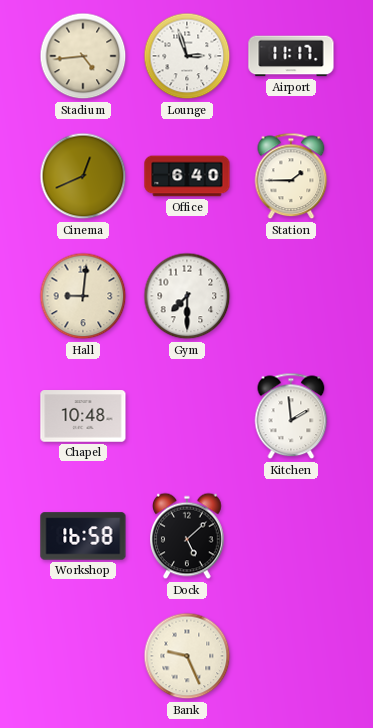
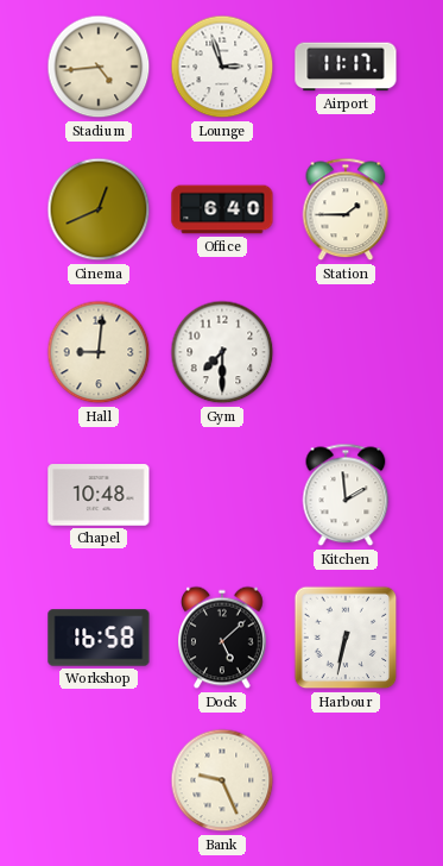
Harbour: none -> 6:32 (346, 638)
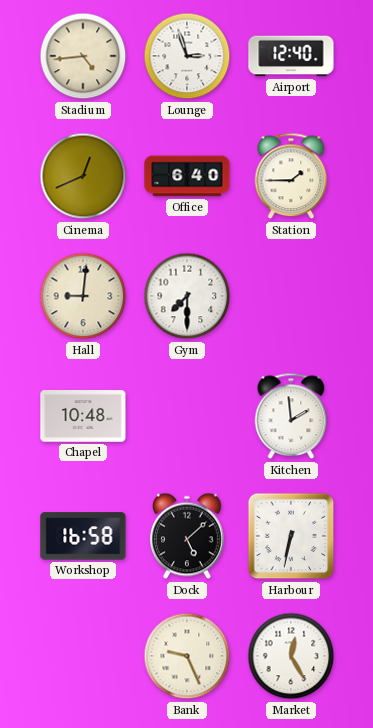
Airport: 11:17 -> 12:40 (291, 56)
Market: none -> 12:25 (291, 656)
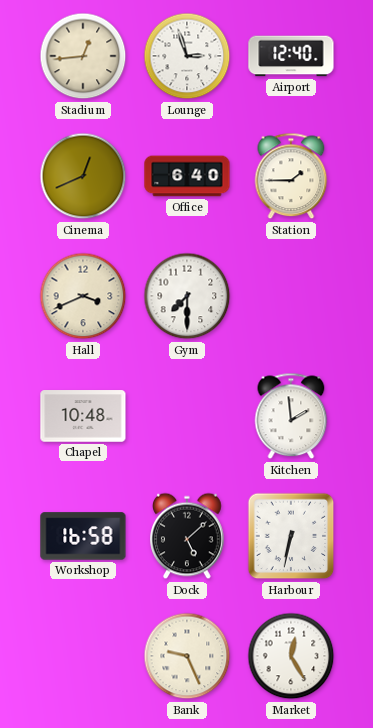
Stadium: 4:44 -> 12:44 (83, 56)
Hall: 9:01 -> 3:41 (83, 296)
